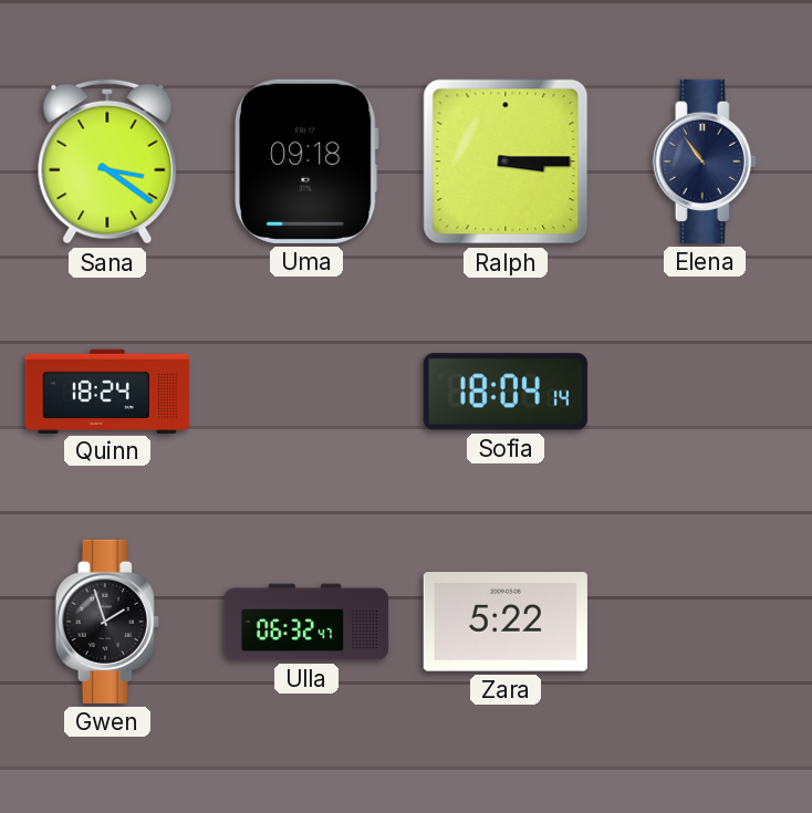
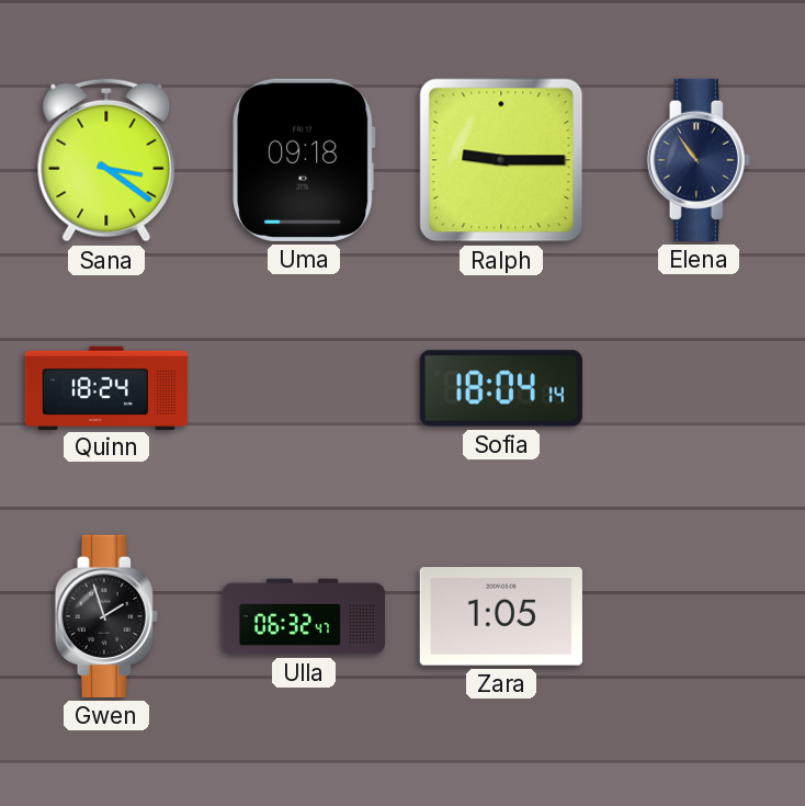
Ralph: 3:15 -> 9:15 (501, 160)
Zara: 5:22 -> 1:05 (501, 616)
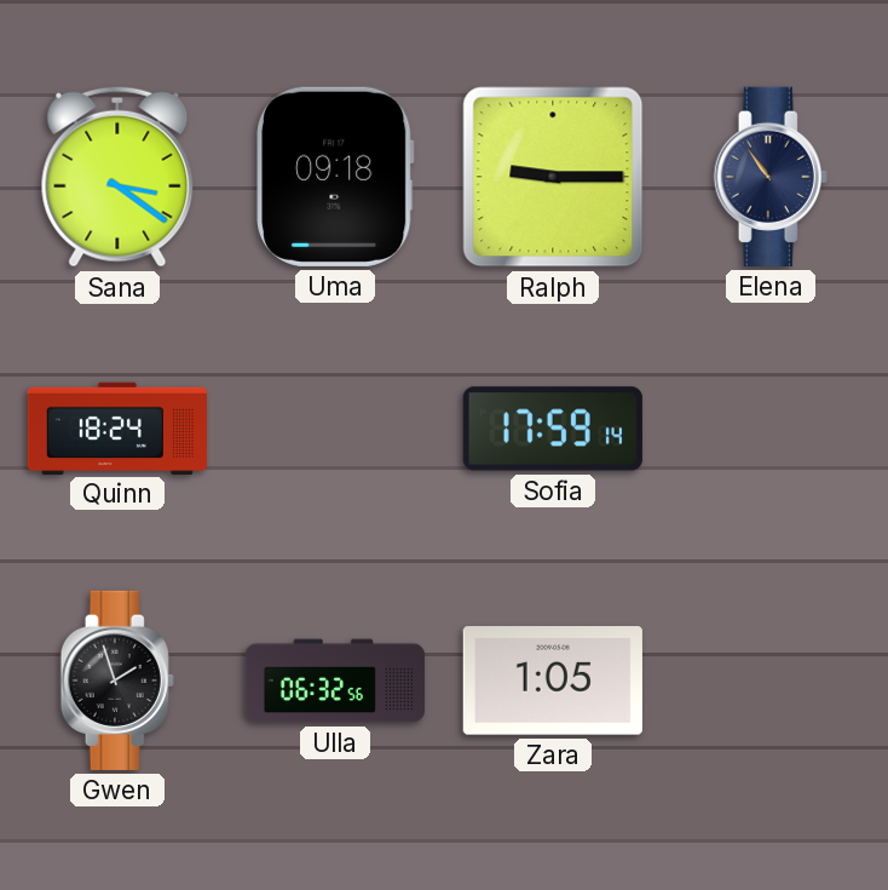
Sofia: 18:04 -> 17:59 (553, 429)
Ulla: 06:32:47 -> 06:32:56 (334, 681)
